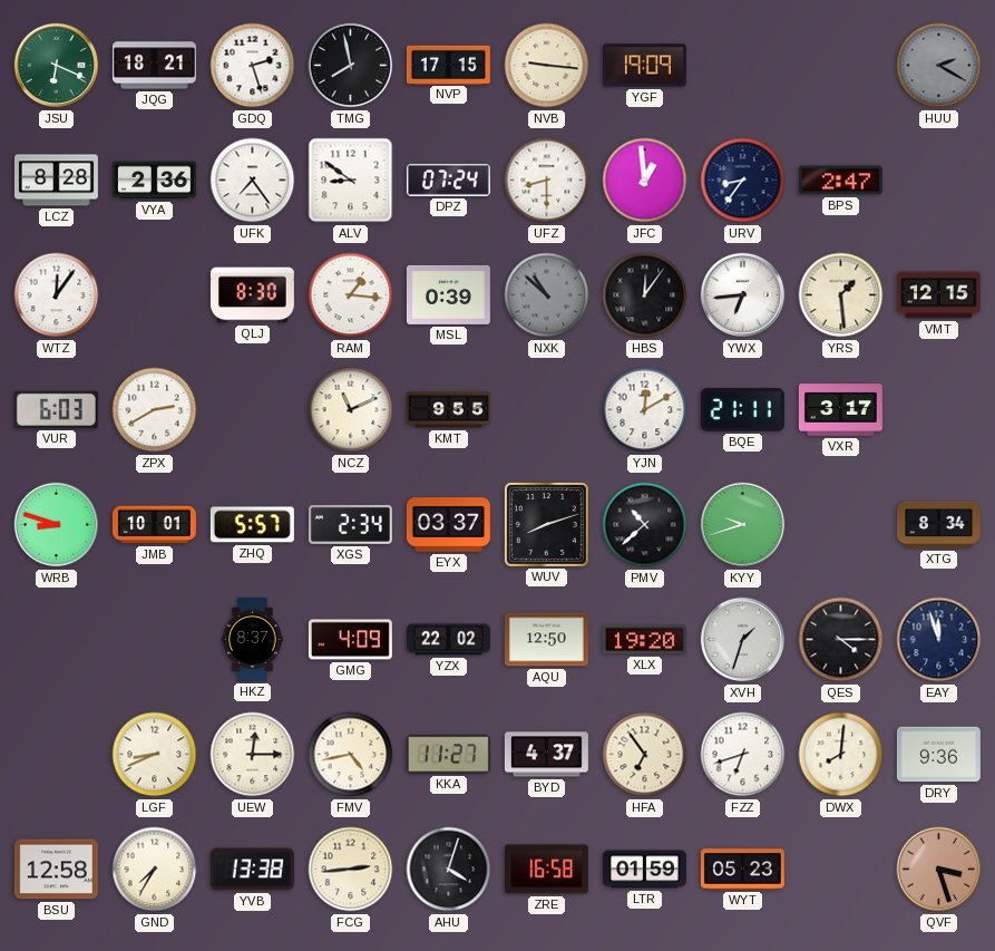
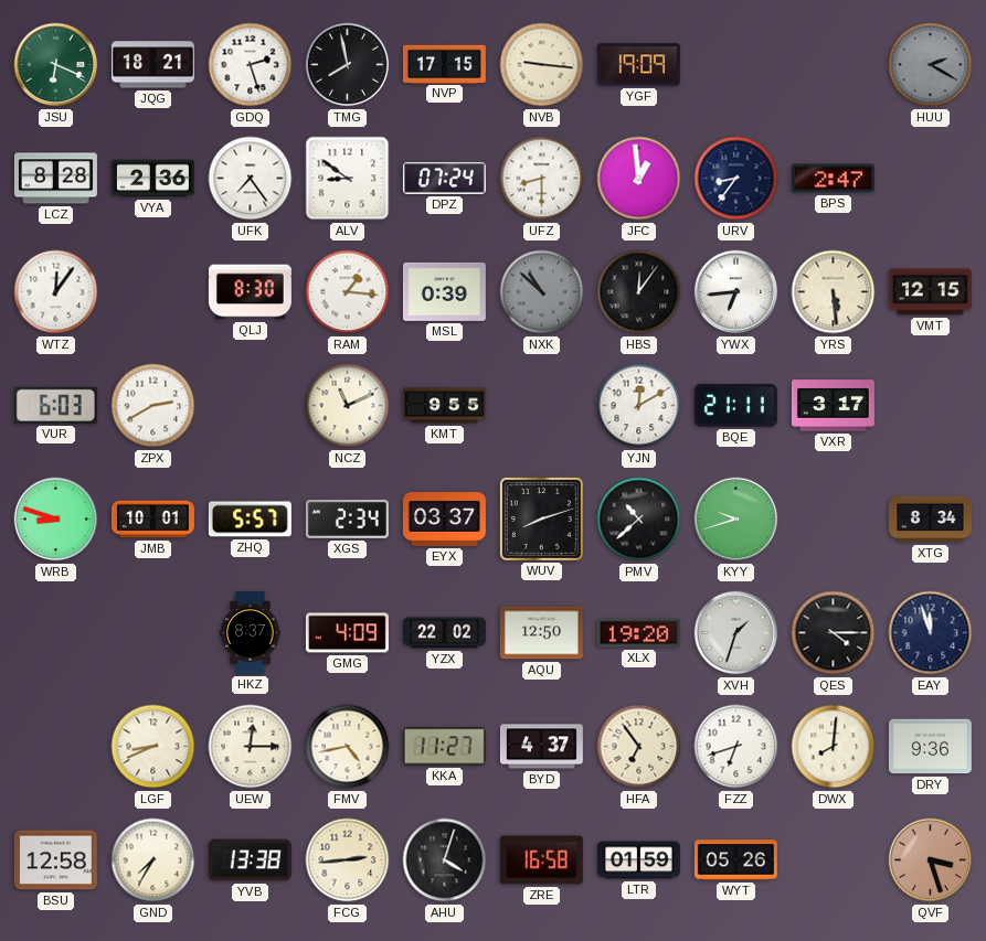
YRS: 1:29 -> 5:29 (834, 292)
WYT: 05:23 -> 05:26 (735, 860)
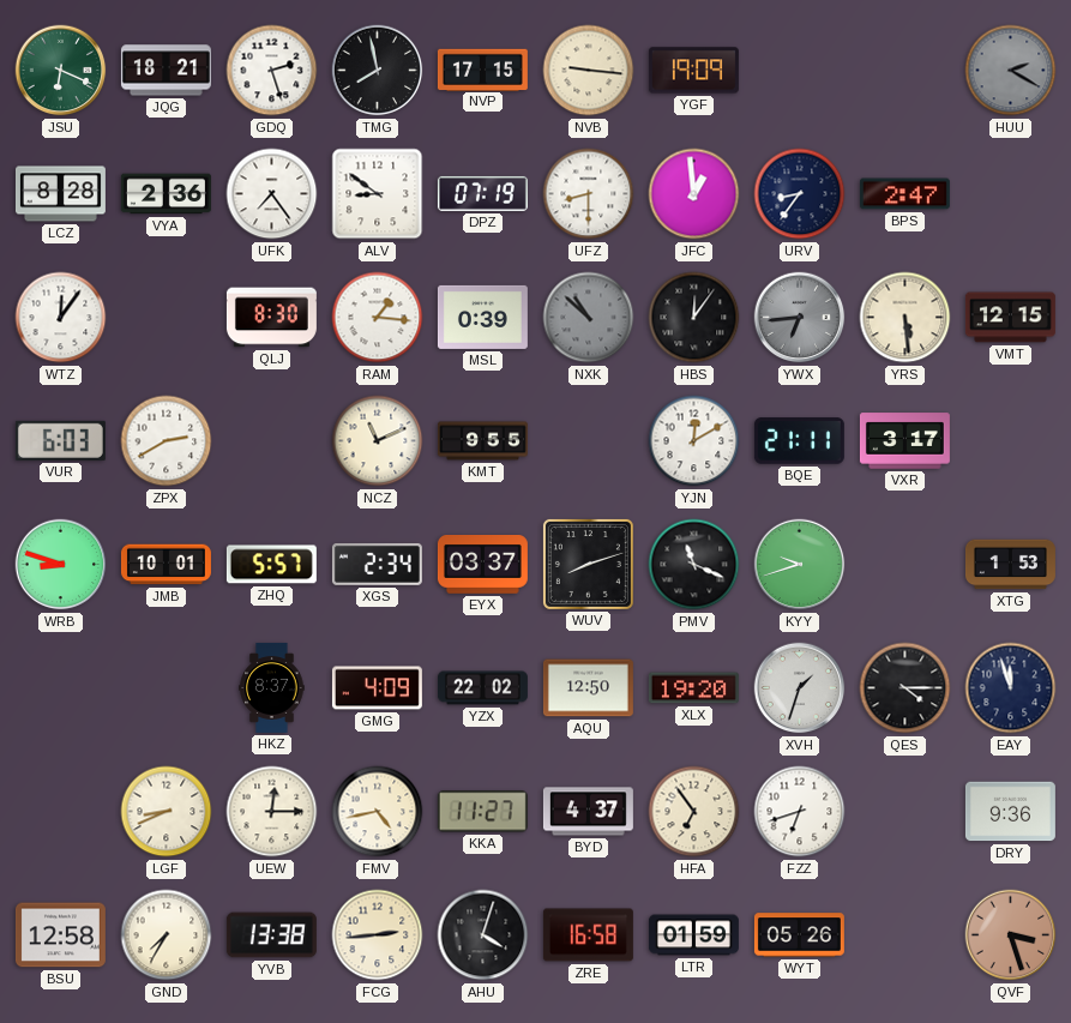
DPZ: 07:24 -> 07:19 (482, 193)
YWX dial: white -> grey (800, 318)
PMV: 10:38 -> 11:19 (694, 565)
XTG: 8:34 -> 1:53 (1010, 565)
DWX: 8:01 -> none (834, 747)
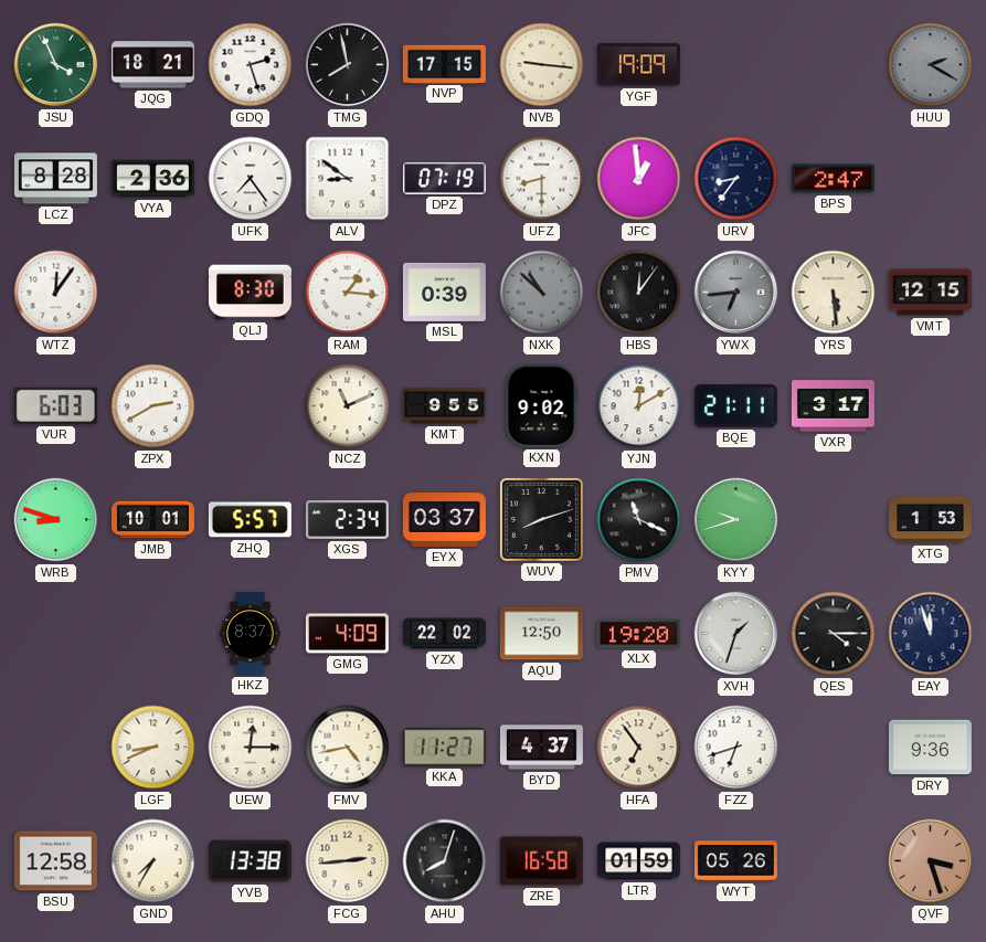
JSU: 6:19 -> 3:56 (56, 65)
KXN: none -> 9:02 (541, 405)
AHU: 4:03 -> 8:03 (445, 861)
